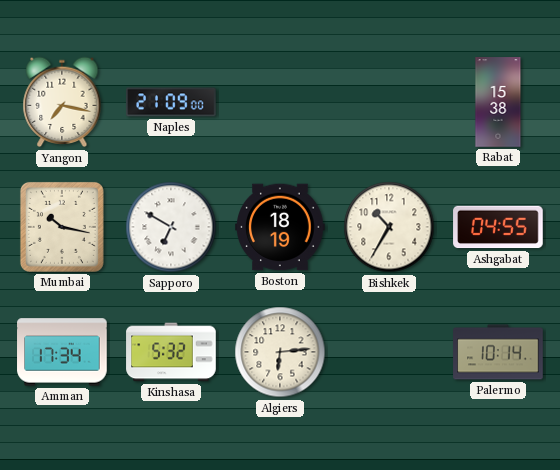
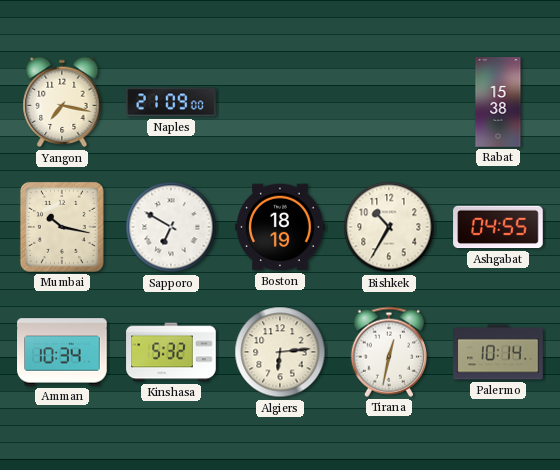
Amman: 17:34 -> 10:34 (62, 352)
Tirana: none -> 12:32 (389, 352)
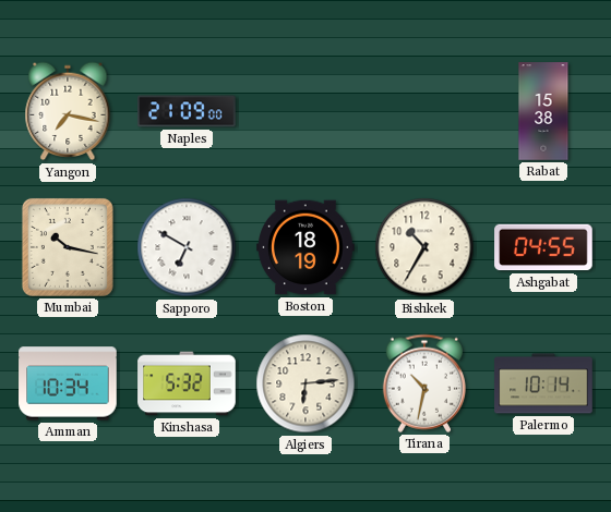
Tirana: 12:32 -> 10:32 (424, 383)
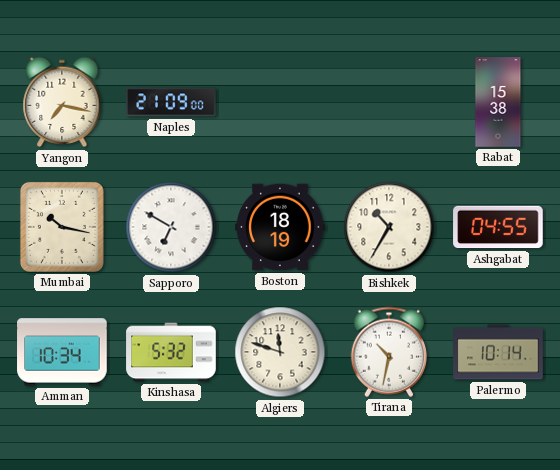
Algiers: 6:14 -> 11:48 (280, 352)
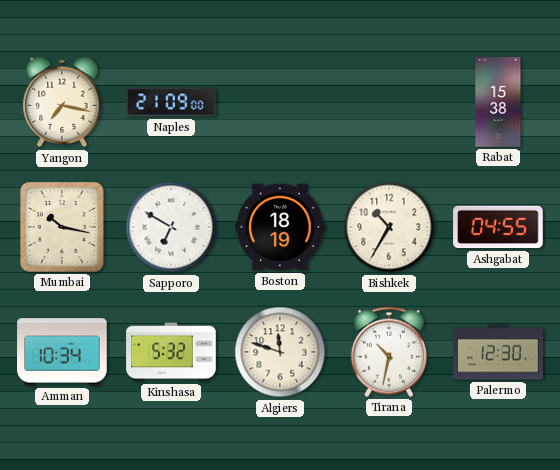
Palermo: 10:14 -> 12:30 (498, 352)
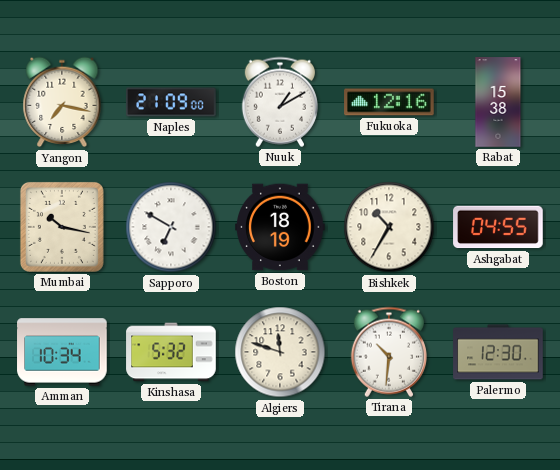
Nuuk: none -> 1:10 (280, 102)
Fukuoka: none -> 12:16 (389, 102)
Tirana: 10:32 -> 10:31 (389, 352)
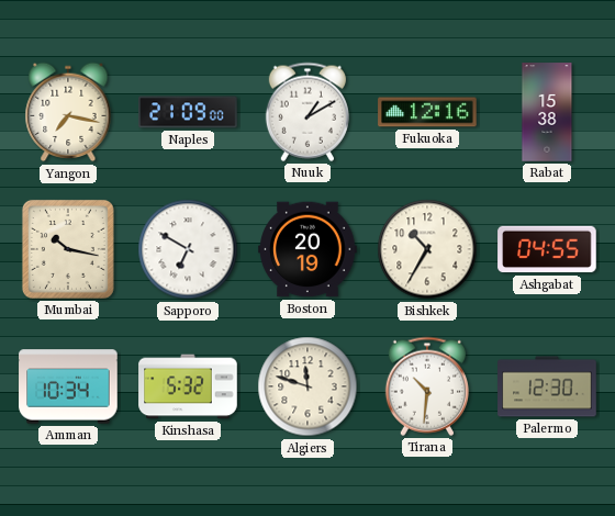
Boston: 18:19 -> 20:19 (307, 249)
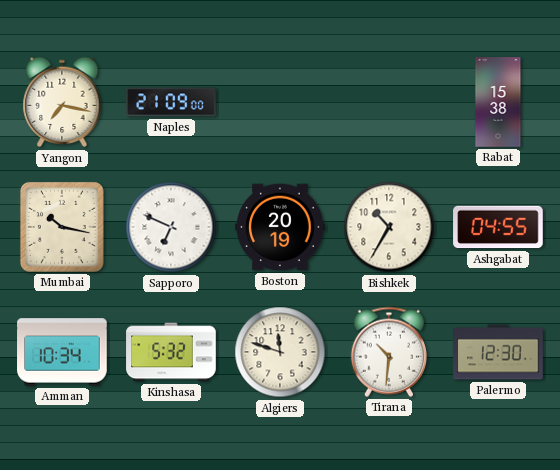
Nuuk: 1:10 -> none (307, 112)
Fukuoka: 12:16 -> none (427, 112)
Sapporo: 6:50 -> 6:49 (171, 227)
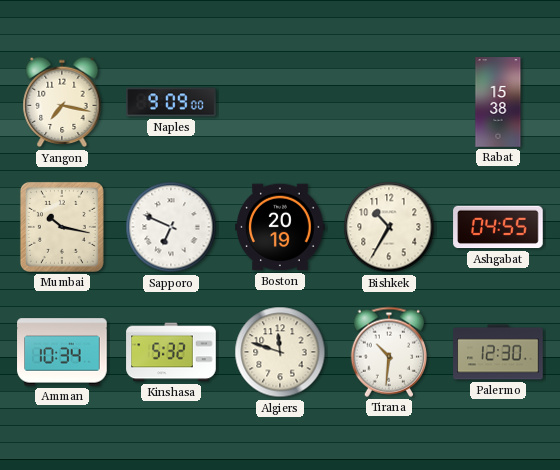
Naples: 21:09 -> 9:09 (171, 102)
